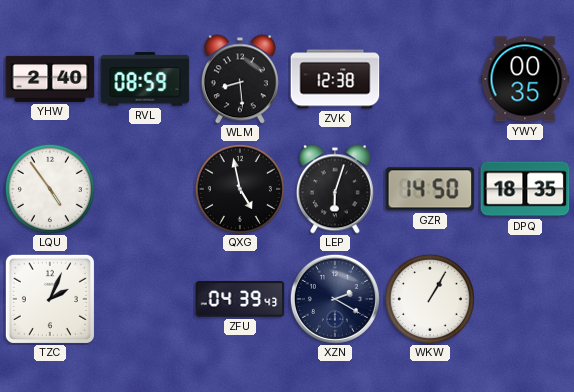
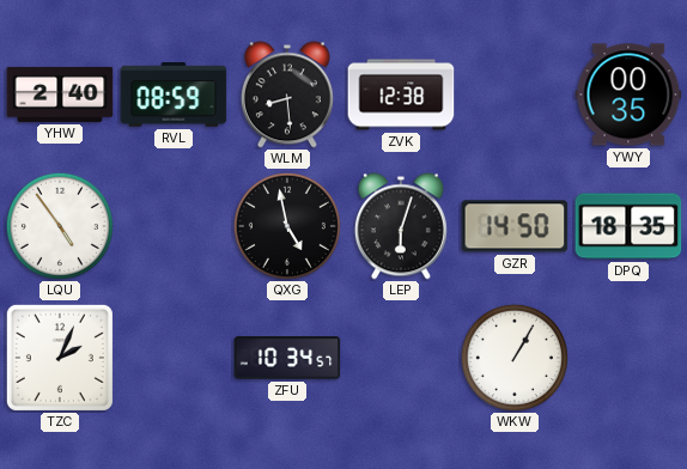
ZFU: 04:39 -> 10:34 (287, 358)
XZN: 2:20 -> none (335, 299)
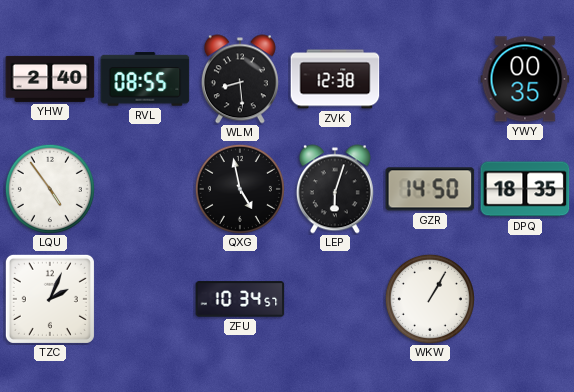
RVL: 08:59 -> 08:55 (145, 79)
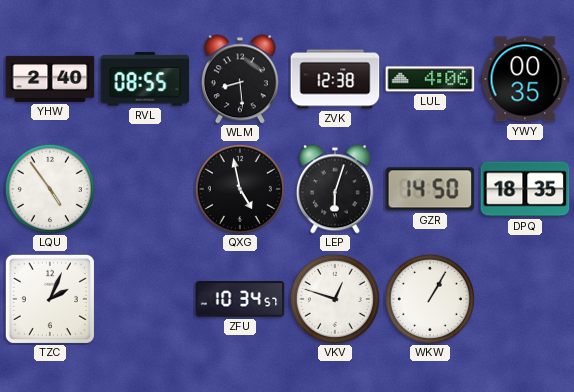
LUL: none -> 4:06 (430, 79)
VKV: none -> 12:48 (335, 299)
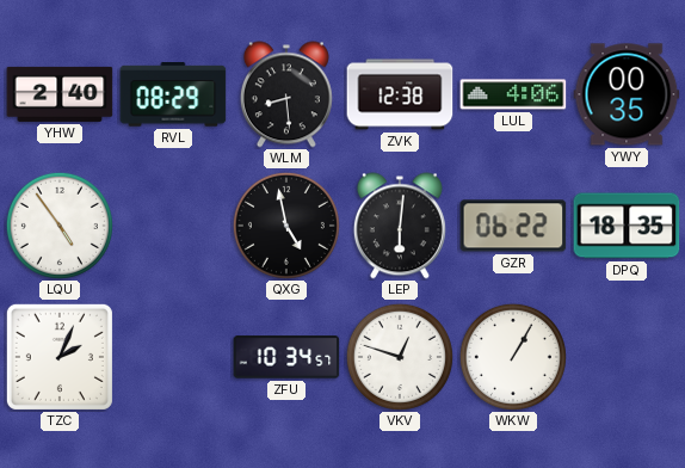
RVL: 08:55 -> 08:29 (173, 94)
LEP: 6:03 -> 6:01 (400, 226)
GZR: 14:50 -> 06:22 (513, 226)
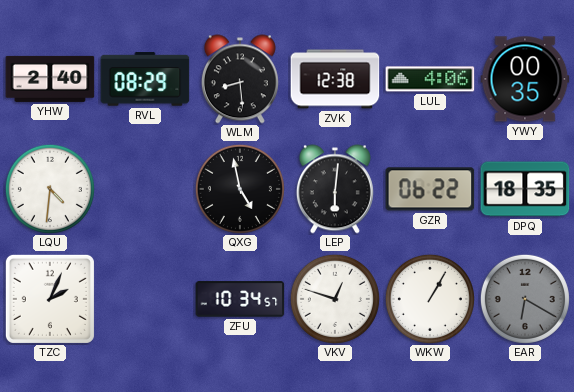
LQU: 4:54 -> 4:31 (50, 189)
EAR: none -> 6:20 (525, 299)
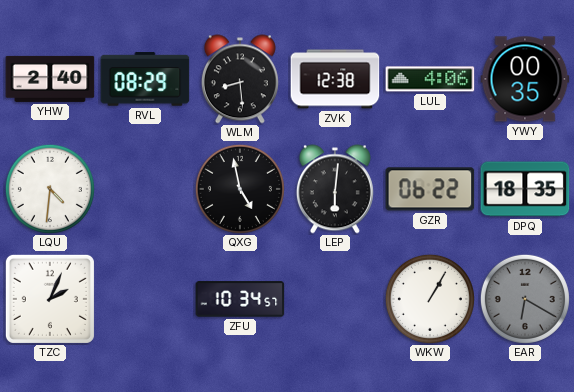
VKV: 12:48 -> none (335, 299)
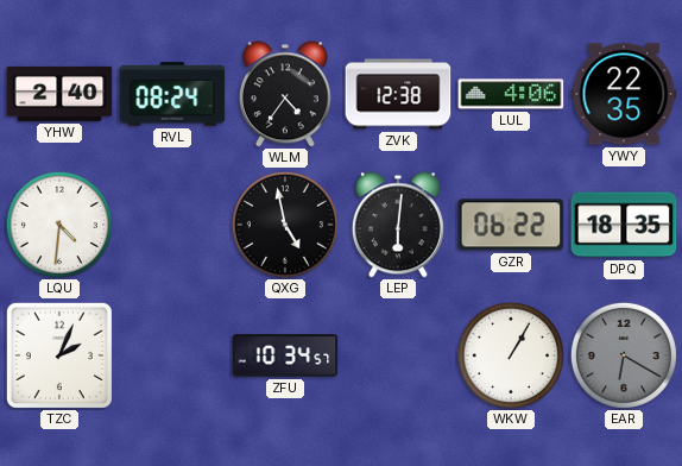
RVL: 08:29 -> 08:24 (172, 94)
WLM: 8:29 -> 4:36 (285, 94)
YWY: 00:35 -> 22:35 (624, 94)
